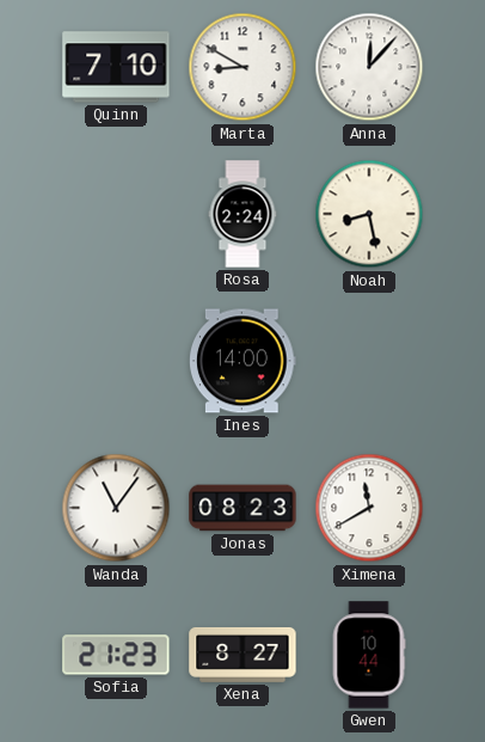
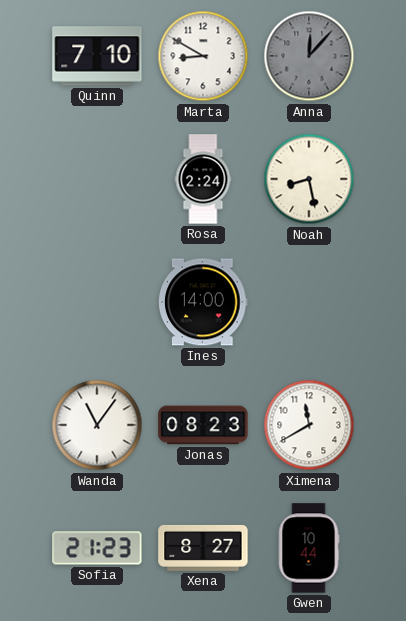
Anna dial: white -> grey (309, 56)
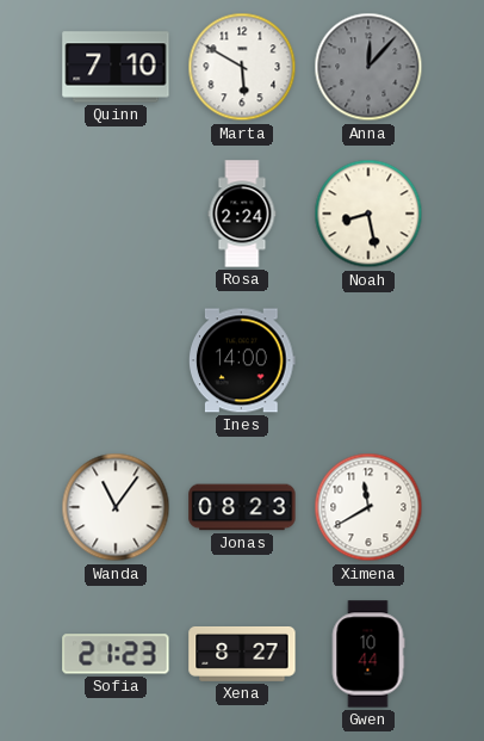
Marta: 8:50 -> 5:50 (242, 67)
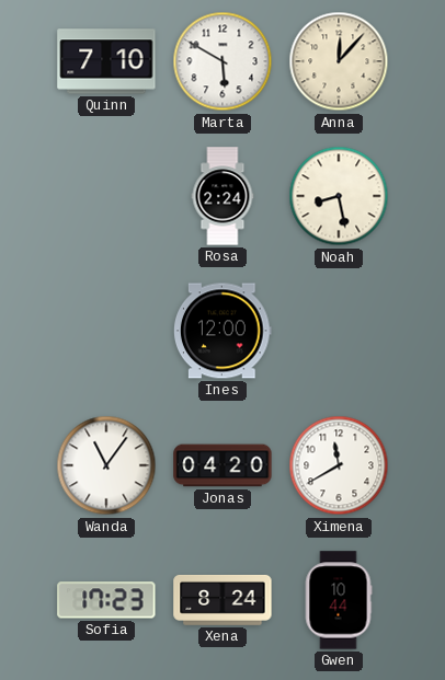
Anna dial: grey -> cream (339, 61)
Ines: 14:00 -> 12:00 (224, 331)
Jonas: 08:23 -> 04:20 (222, 465)
Sofia: 21:23 -> 17:23 (106, 600)
Xena: 8:27 -> 8:24 (222, 600)
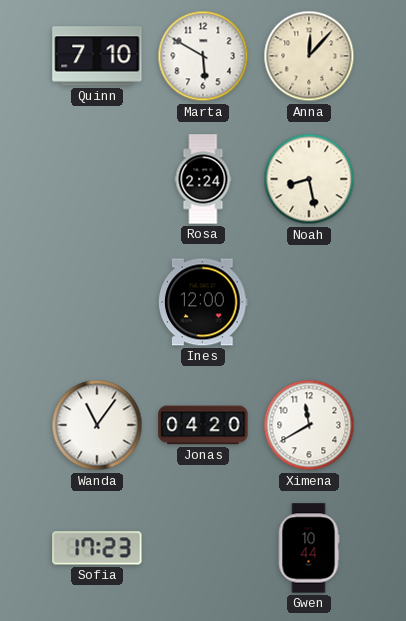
Xena: 8:24 -> none (222, 600)
